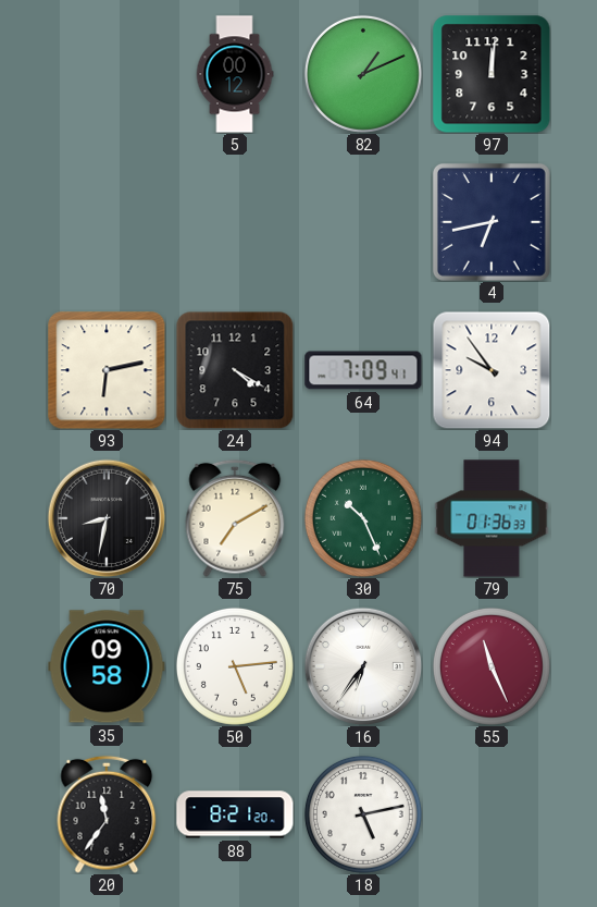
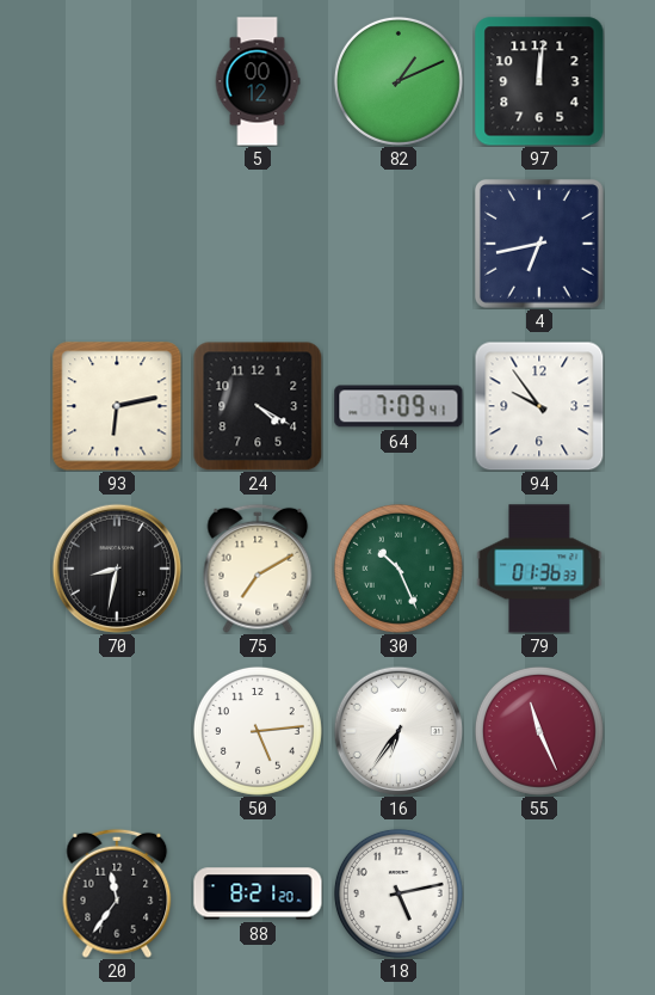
35: 09:58 -> none (107, 666)
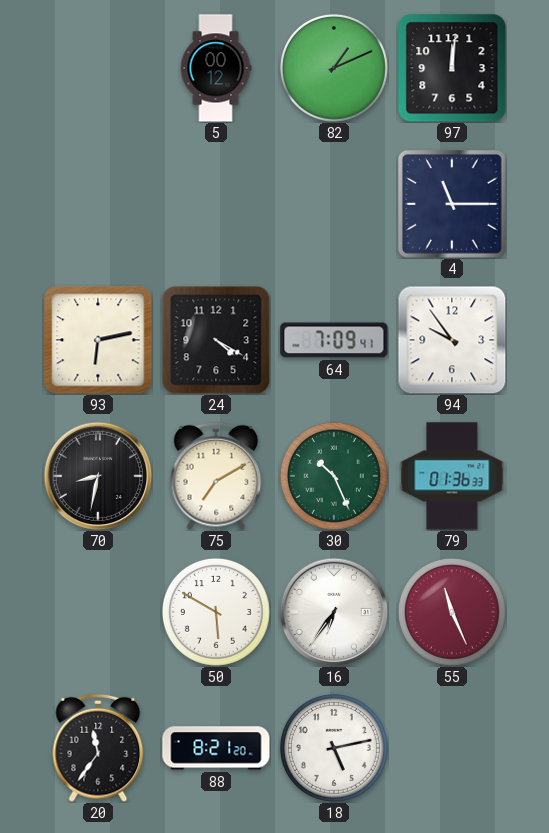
4: 6:43 -> 11:15 (452, 204)
50: 5:14 -> 5:50 (216, 612)
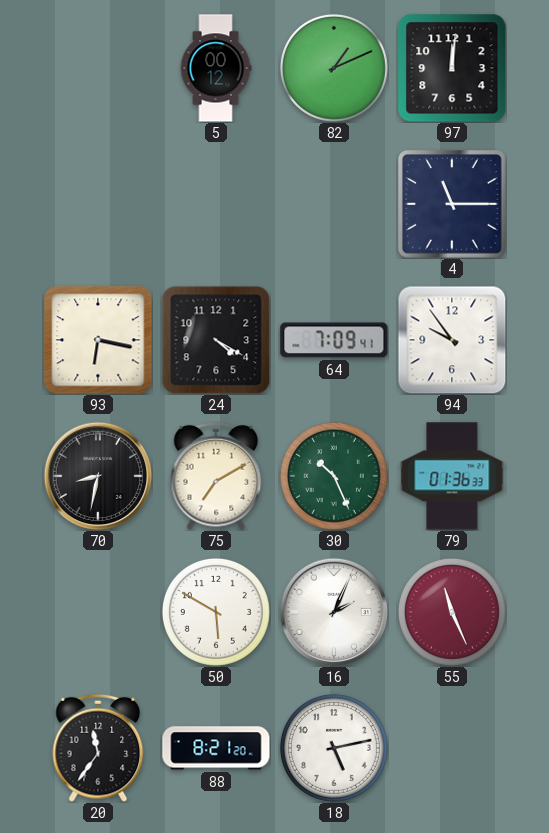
93: 6:13 -> 6:17 (98, 340)
16: 6:36 -> 2:04 (334, 612)
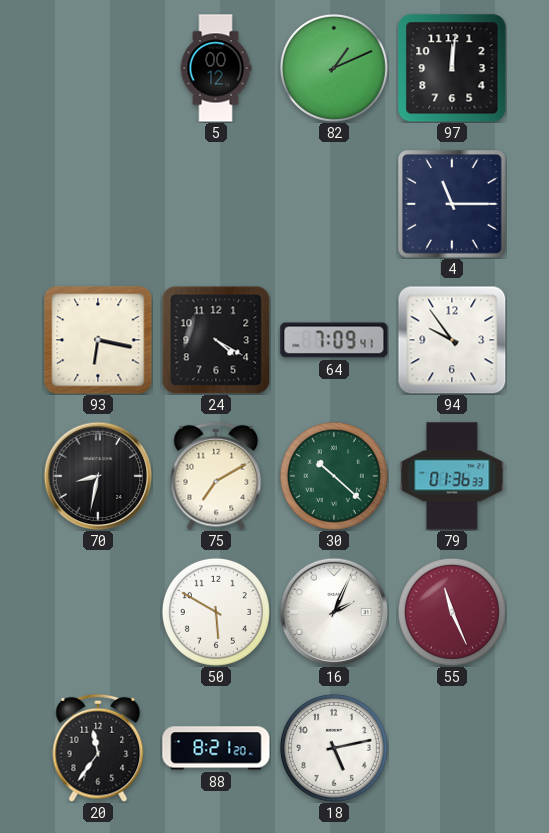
30: 10:26 -> 10:22 (334, 476)
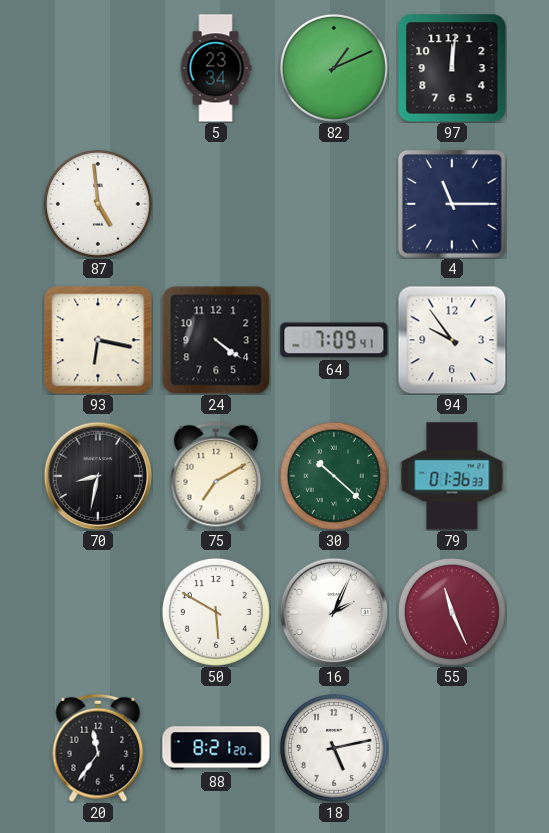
5: 00:12 -> 23:34 (216, 68)
87: none -> 4:59 (98, 204)
24: 4:20 -> 4:21 (216, 340)
